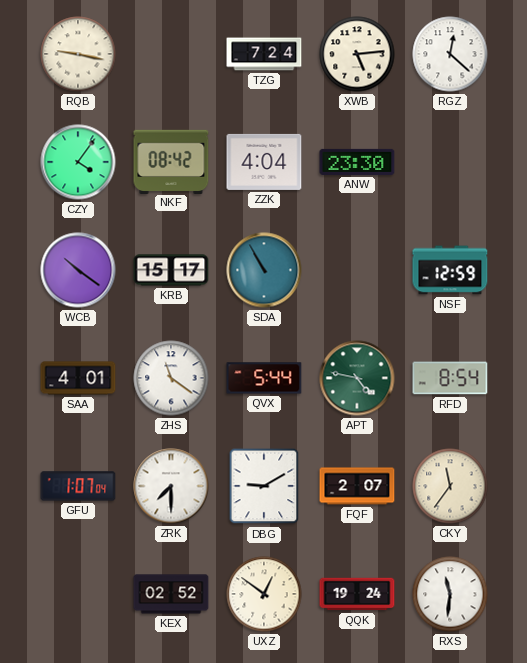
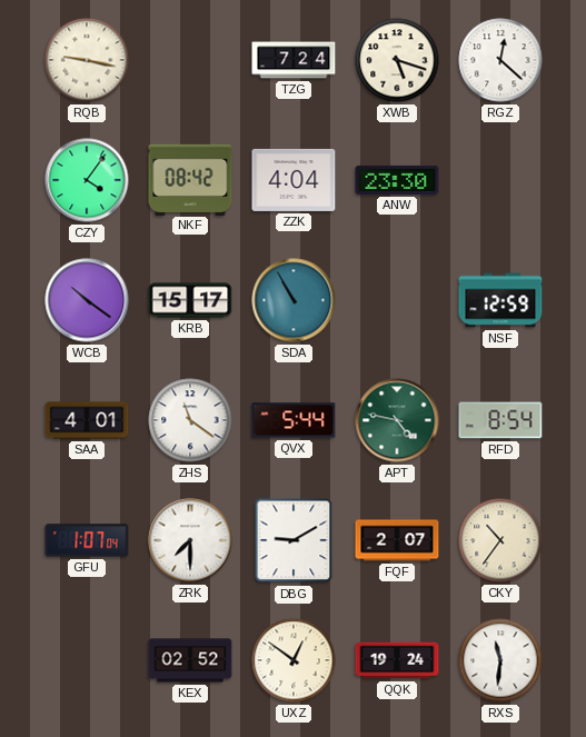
XWB: 5:14 -> 5:18 (397, 60)
CKY: 11:36 -> 10:36 (500, 540)
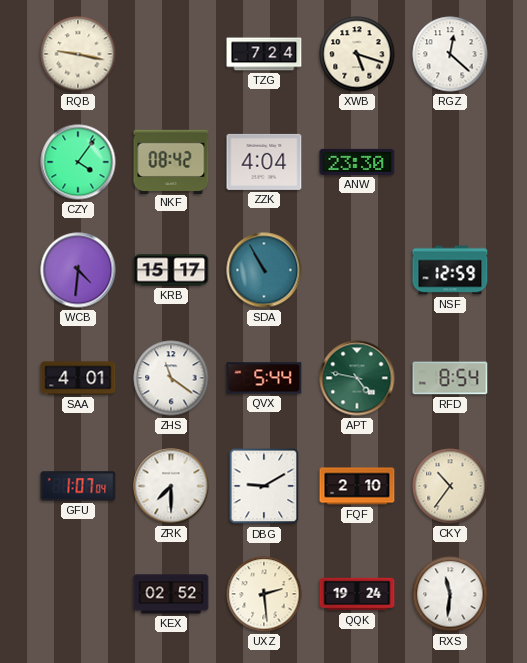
WCB: 10:21 -> 4:31 (78, 270)
FQF: 2:07 -> 2:10 (357, 486)
UXZ: 12:51 -> 2:29 (264, 594)
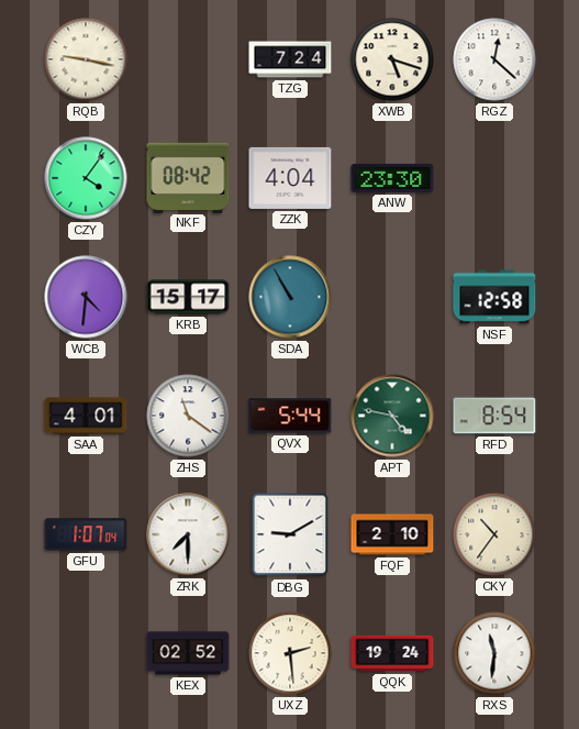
NSF: 12:59 -> 12:58 (494, 297)
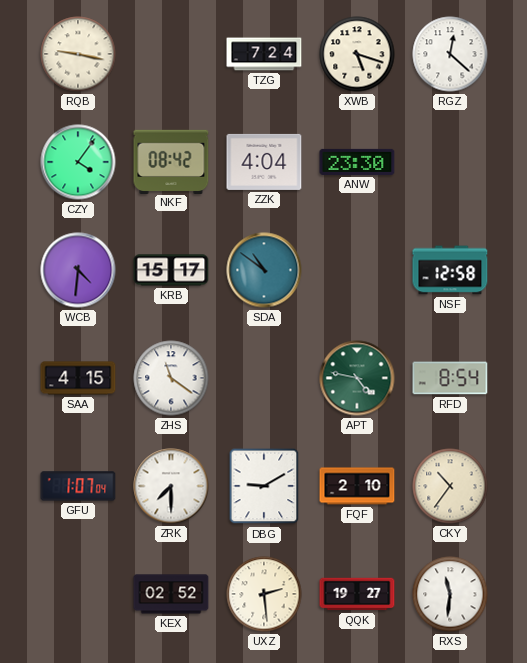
SDA: 10:55 -> 10:51 (264, 270)
SAA: 4:01 -> 4:15 (78, 378)
QVX: 5:44 -> none (290, 416)
QQK: 19:24 -> 19:27 (357, 594)
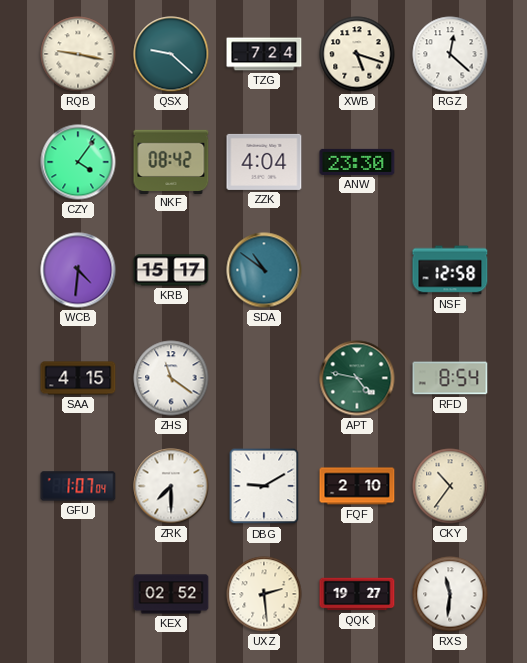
QSX: none -> 9:22 (171, 54)
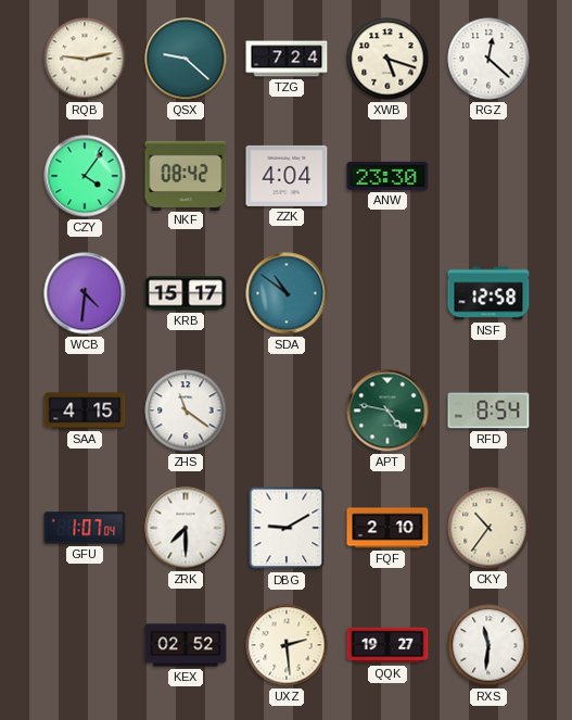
RQB: 9:17 -> 9:13 (85, 59)
